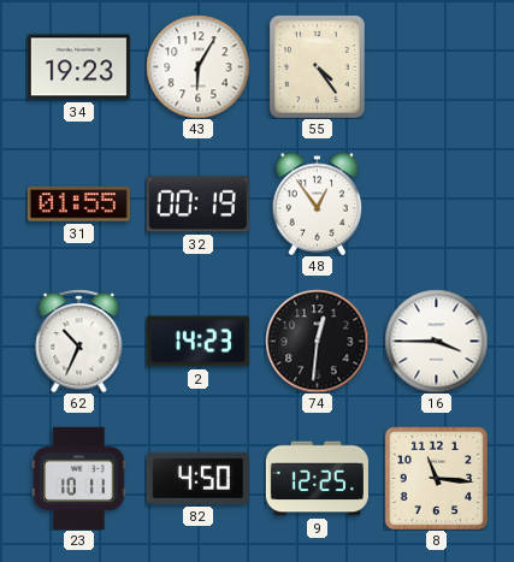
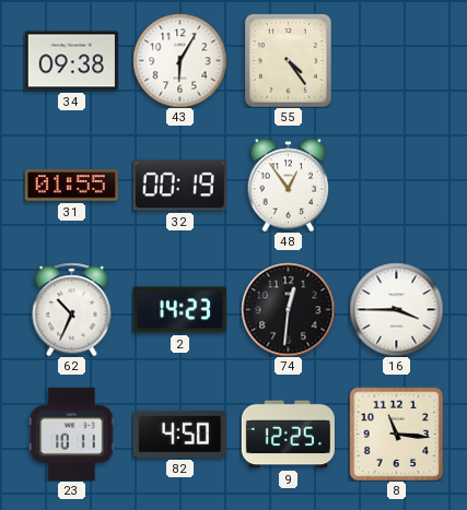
34: 19:23 -> 09:38 (71, 61)
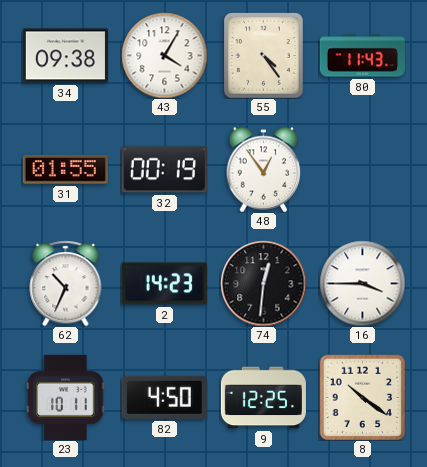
43: 6:05 -> 4:05 (164, 55)
80: none -> 11:43 (362, 56)
8: 11:16 -> 10:21 (362, 397)
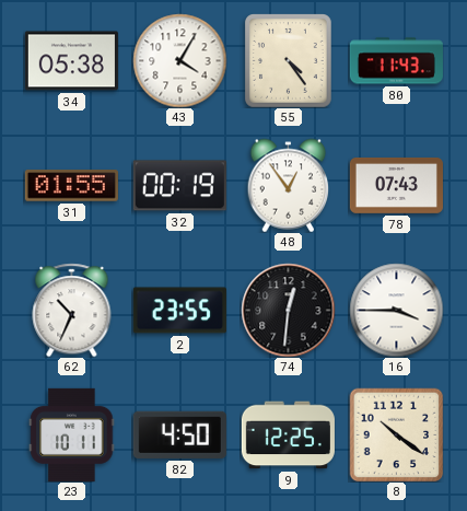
34: 09:38 -> 05:38 (71, 61)
78: none -> 07:43 (396, 185)
2: 14:23 -> 23:55 (179, 311)
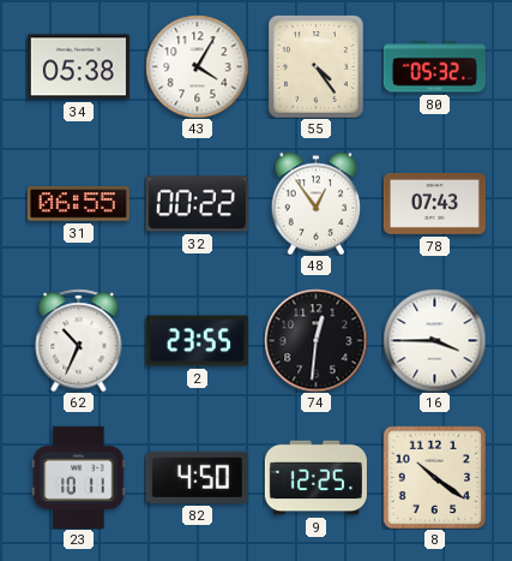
80: 11:43 -> 05:32 (434, 67)
31: 01:55 -> 06:55 (78, 204)
32: 00:19 -> 00:22 (197, 204)
